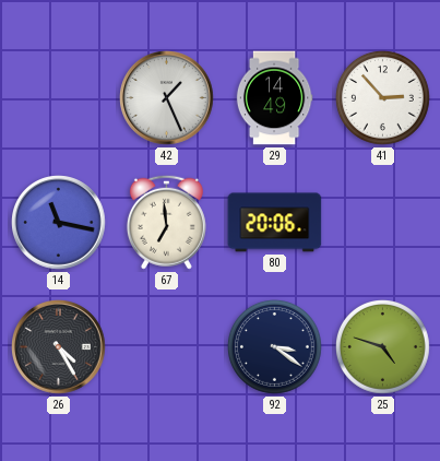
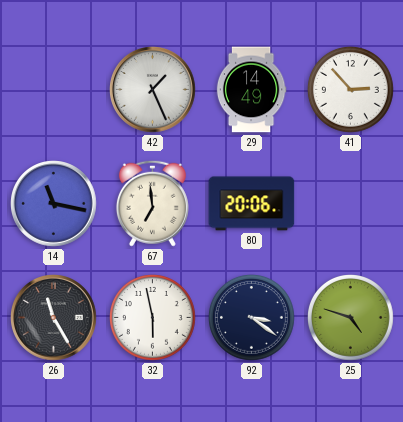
26: 4:25 -> 11:25 (54, 318)
32: none -> 5:58 (153, 318)
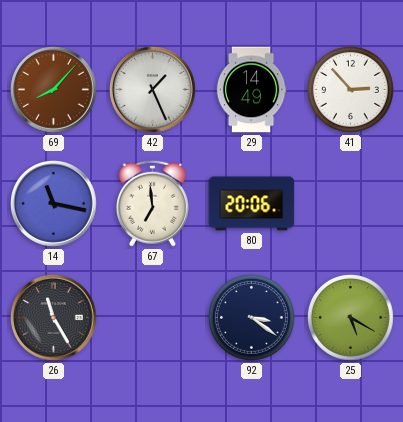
69: none -> 8:07 (54, 90)
32: 5:58 -> none (153, 318)
25: 4:48 -> 5:20 (351, 318)
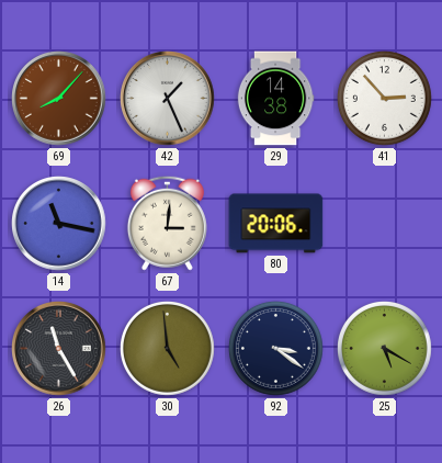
29: 14:49 -> 14:38 (275, 99)
67: 6:59 -> 3:01 (167, 223)
30: none -> 4:59 (168, 349)
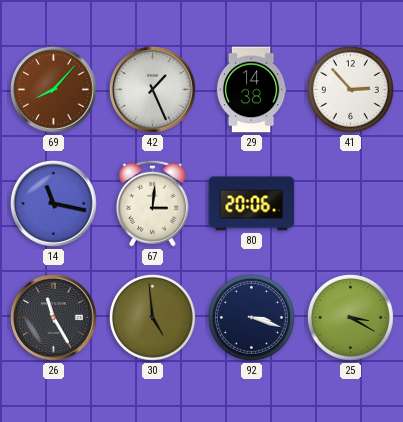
92: 3:21 -> 3:18 (252, 318)
25: 5:20 -> 3:20 (351, 318)
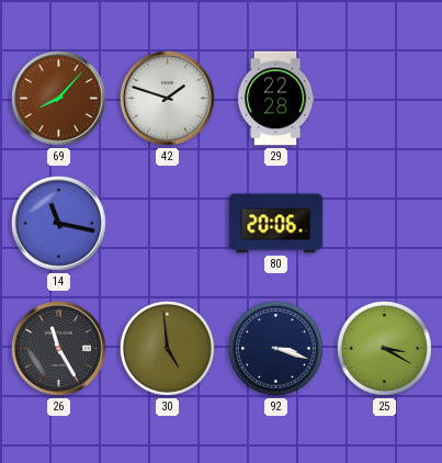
42: 1:26 -> 1:48 (168, 99)
29: 14:38 -> 22:28 (275, 99)
41: 2:53 -> none (351, 90)
67: 3:01 -> none (152, 203)
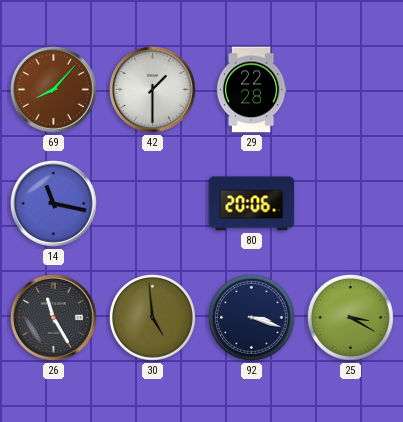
42: 1:48 -> 1:30 (153, 90)
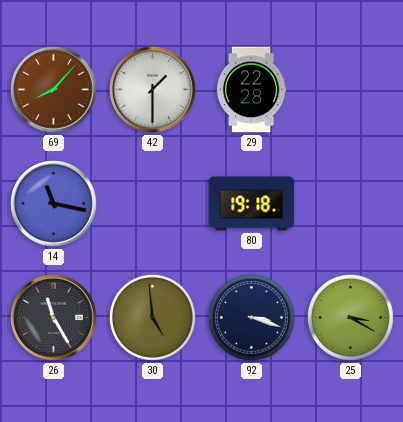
80: 20:06 -> 19:18 (252, 204)
